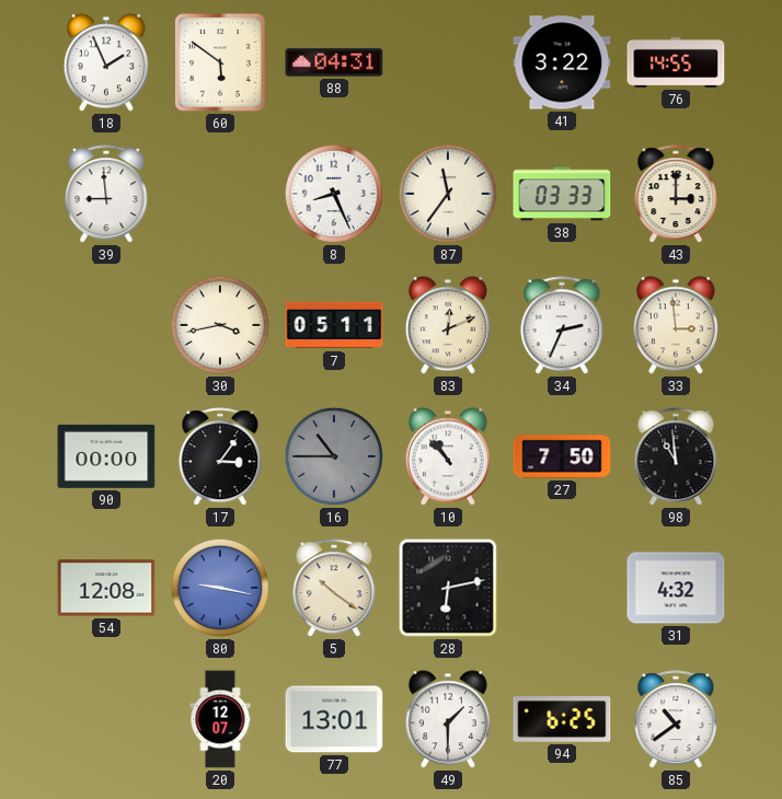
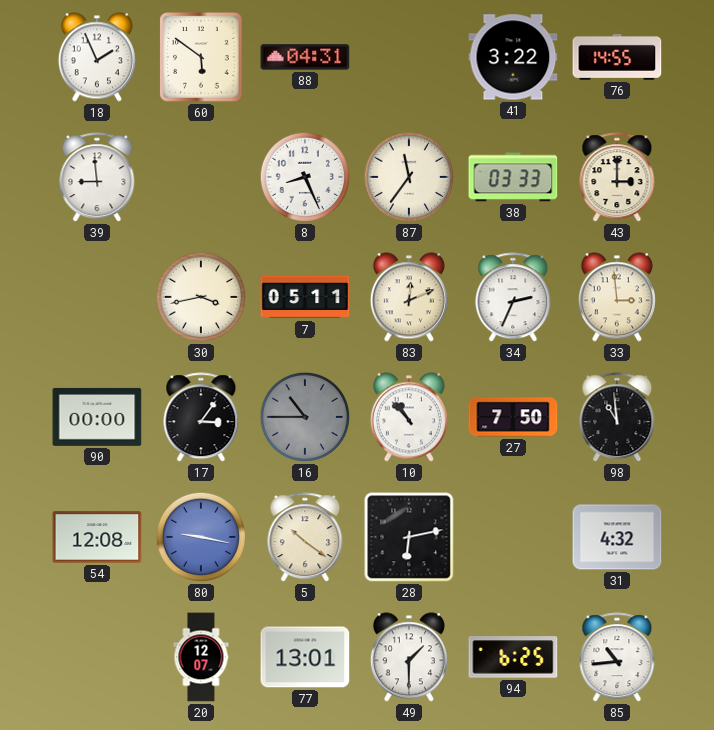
85: 10:39 -> 10:44 (617, 658)
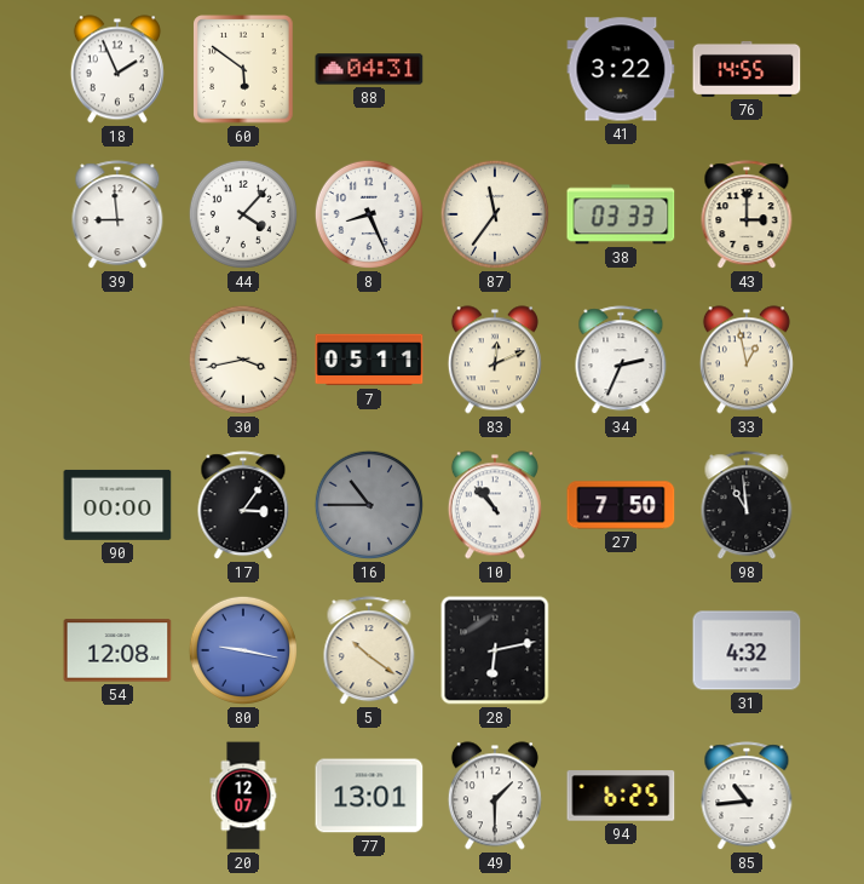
44: none -> 4:07 (243, 214)
33: 2:59 -> 12:58 (747, 360)
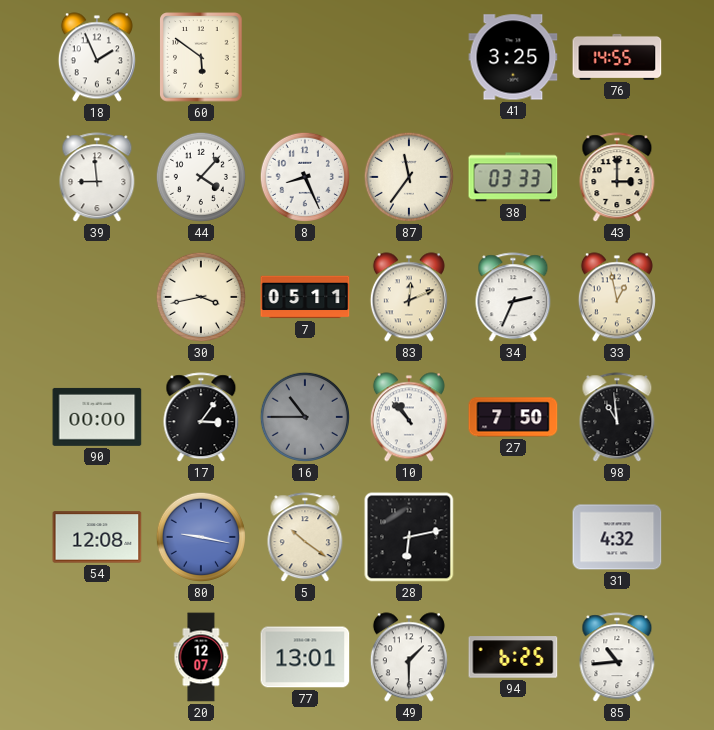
88: 04:31 -> none (369, 69)
41: 3:22 -> 3:25 (513, 57)
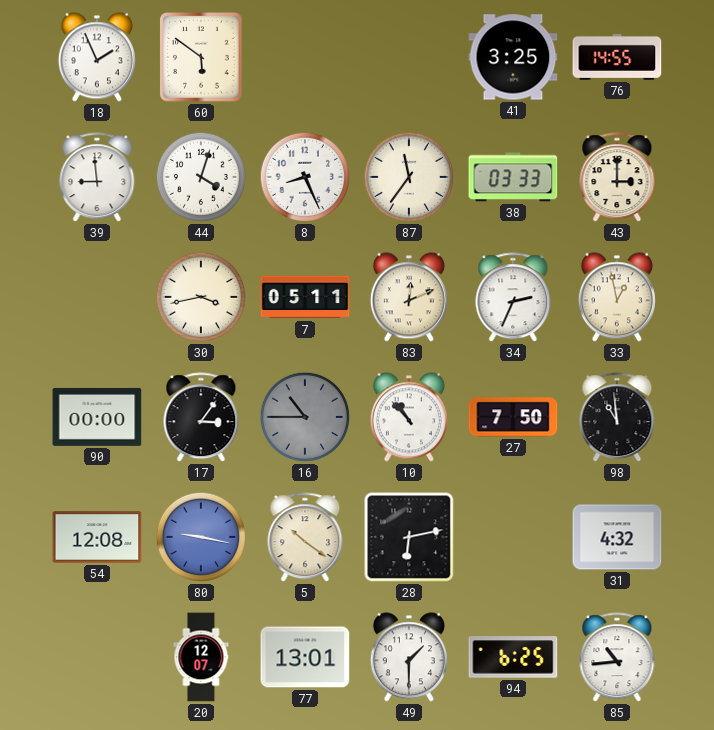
44: 4:07 -> 4:03 (201, 177)
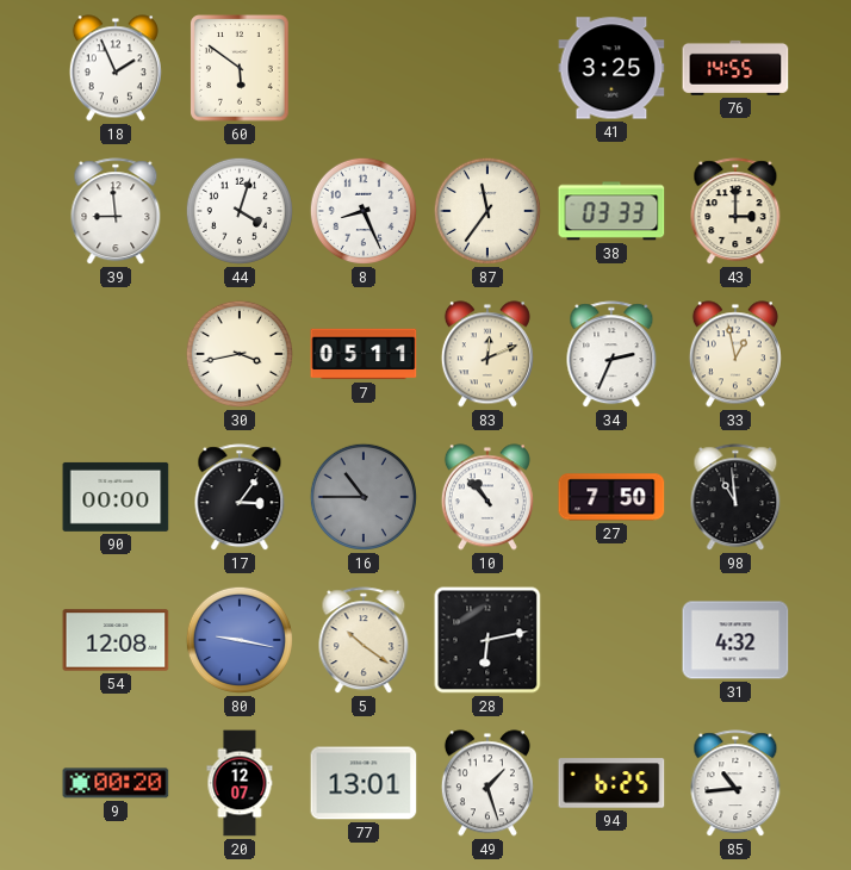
9: none -> 00:20 (116, 783)
49: 1:30 -> 1:27 (487, 783)
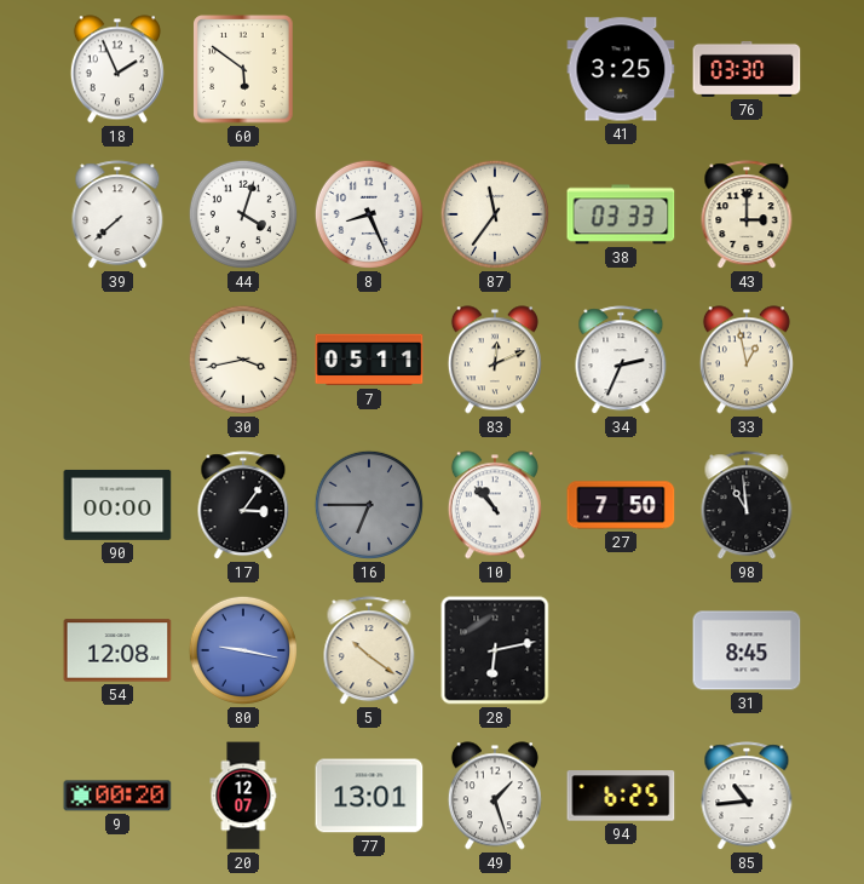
76: 14:55 -> 03:30 (747, 69)
39: 8:59 -> 7:38 (117, 216)
16: 10:45 -> 6:45 (369, 505)
31: 4:32 -> 8:45 (747, 650)
